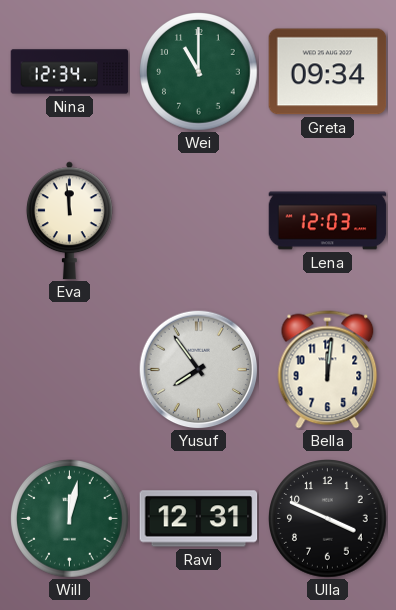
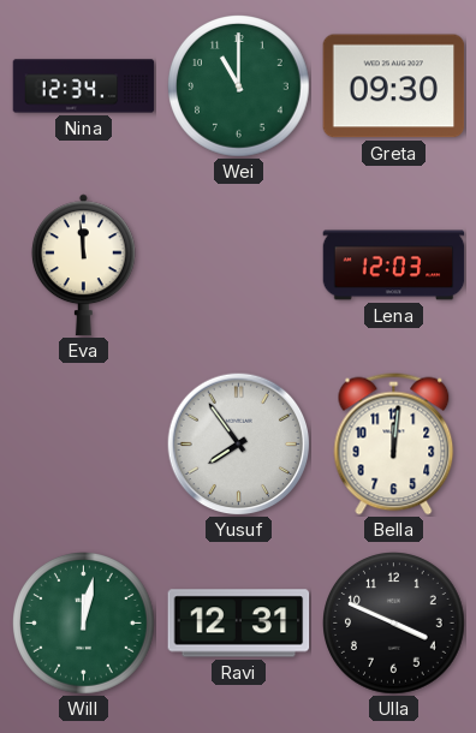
Greta: 09:34 -> 09:30 (394, 87)
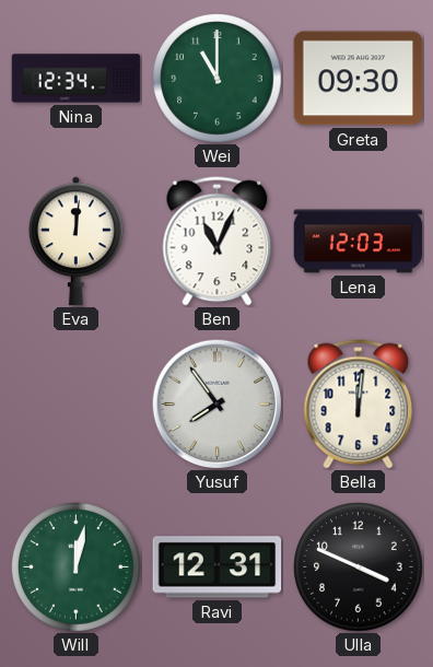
Eva: 11:59 -> 12:01 (75, 242)
Ben: none -> 11:04 (218, 242)
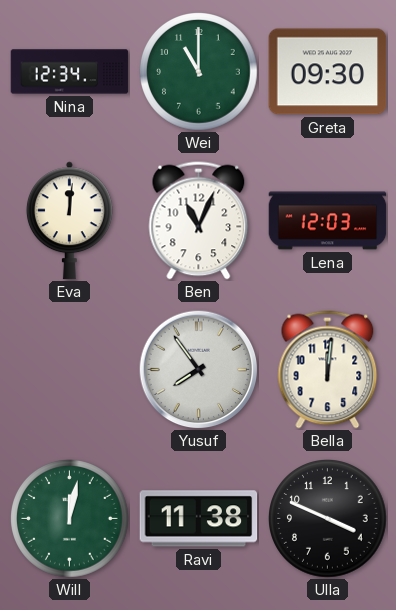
Ravi: 12:31 -> 11:38 (199, 519)
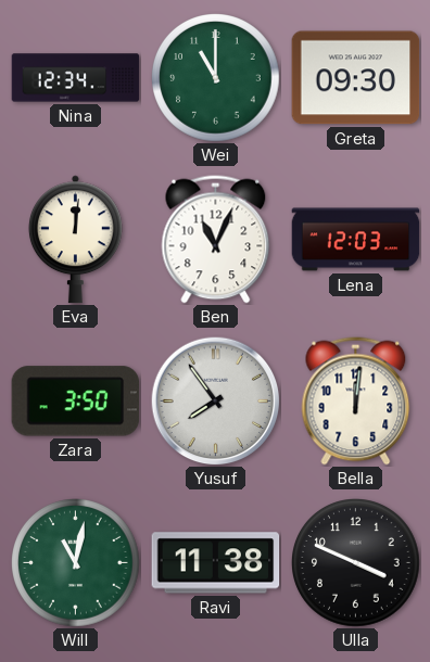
Zara: none -> 3:50 (76, 402)
Will: 12:02 -> 11:02 (76, 563)
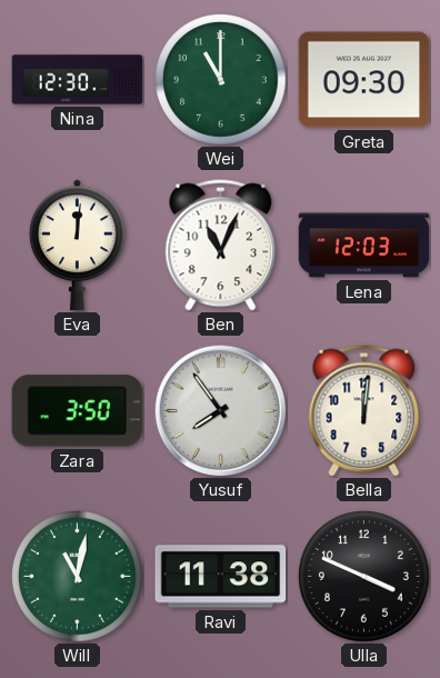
Nina: 12:34 -> 12:30 (78, 80)
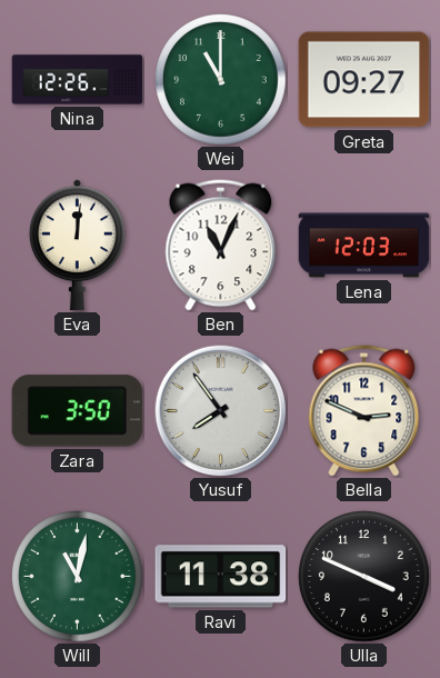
Nina: 12:30 -> 12:26 (78, 80)
Greta: 09:30 -> 09:27 (364, 80)
Bella: 12:01 -> 2:49 (364, 411)
